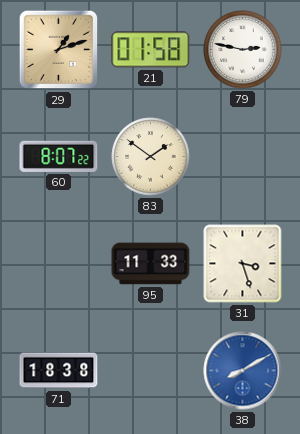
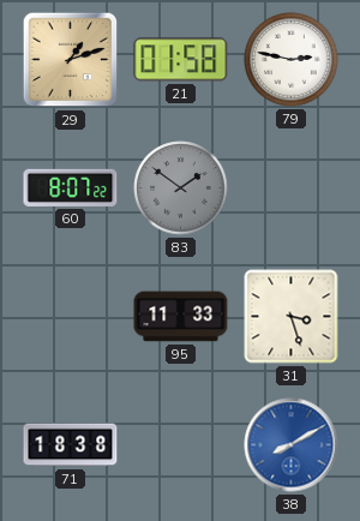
83 dial: cream -> grey (181, 188)
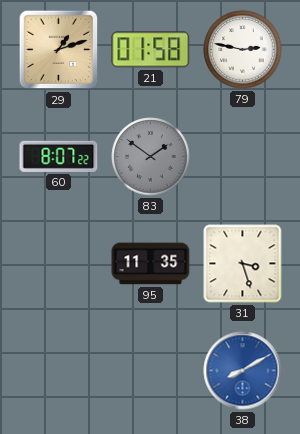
95: 11:33 -> 11:35 (151, 264)
71: 18:38 -> none (71, 445)
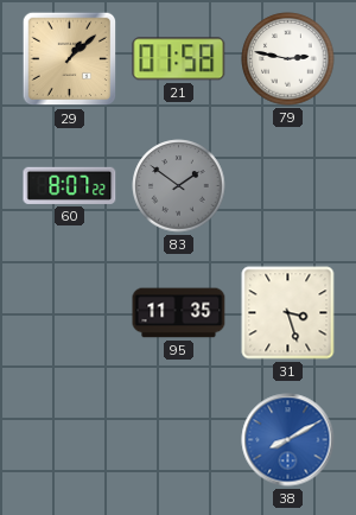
29: 1:12 -> 1:08 (70, 59)
